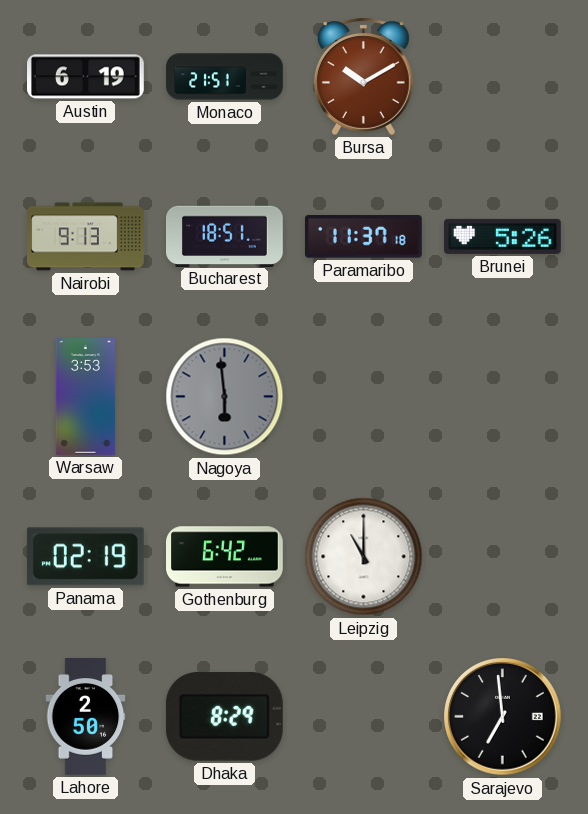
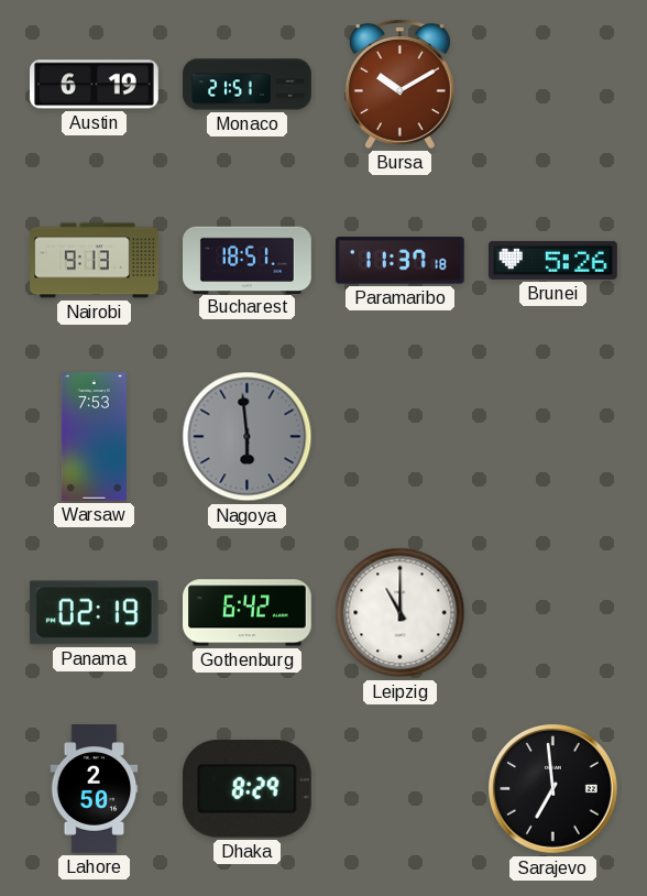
Warsaw: 3:53 -> 7:53 (94, 437)
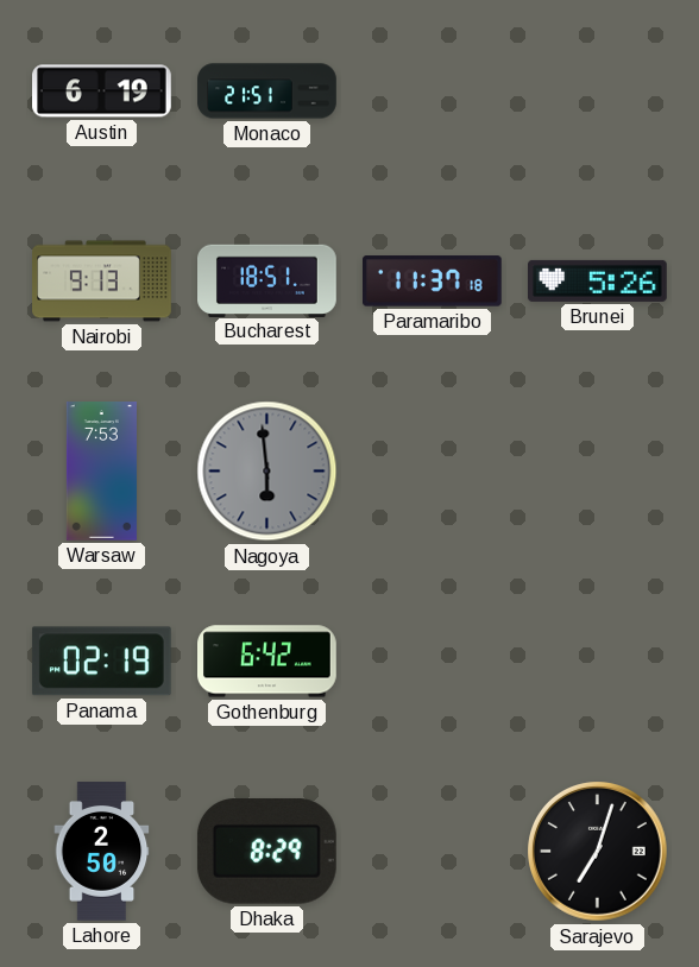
Bursa: 10:10 -> none (399, 84)
Leipzig: 11:00 -> none (401, 613)
Sarajevo: 6:59 -> 7:03 (598, 852)
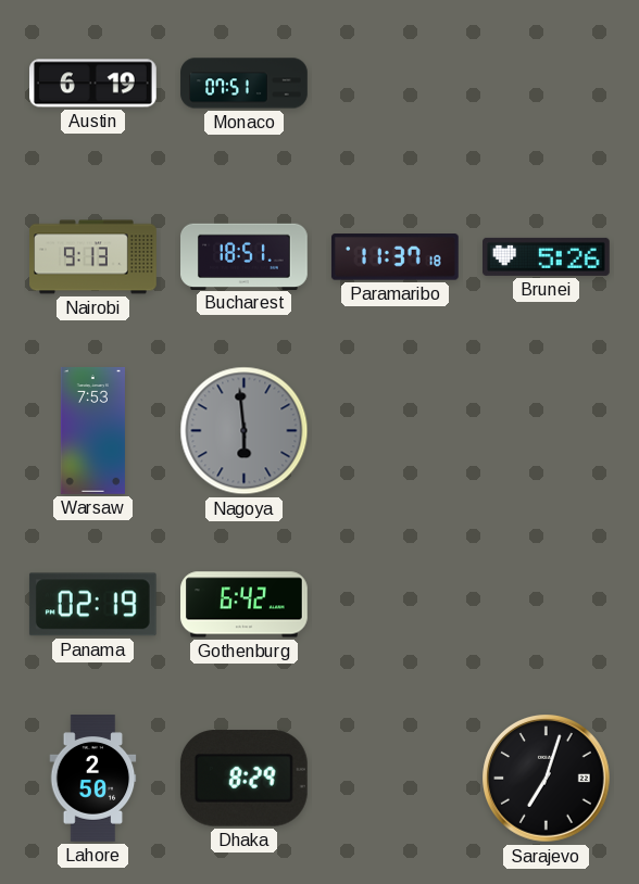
Monaco: 21:51 -> 07:51 (245, 84)
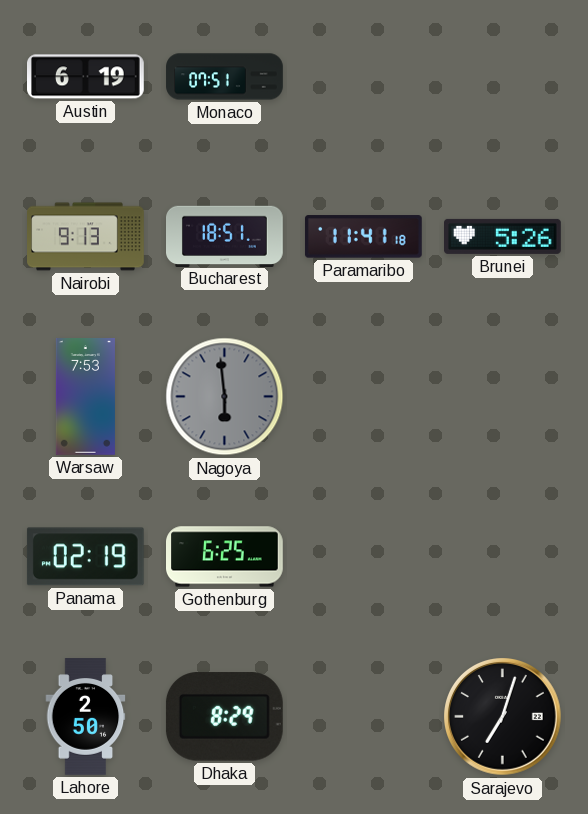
Paramaribo: 11:37 -> 11:41 (363, 237)
Gothenburg: 6:42 -> 6:25 (225, 557)
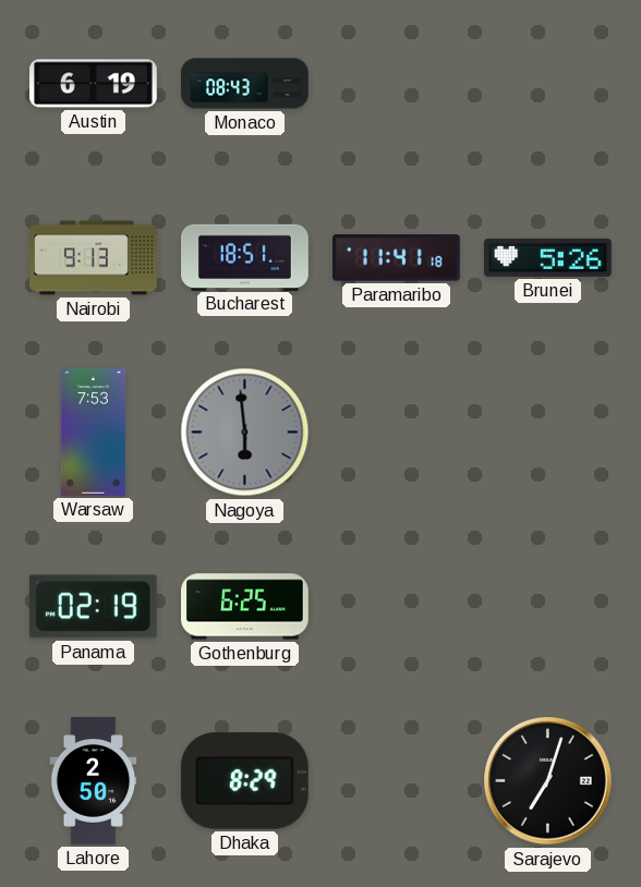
Monaco: 07:51 -> 08:43 (245, 84)
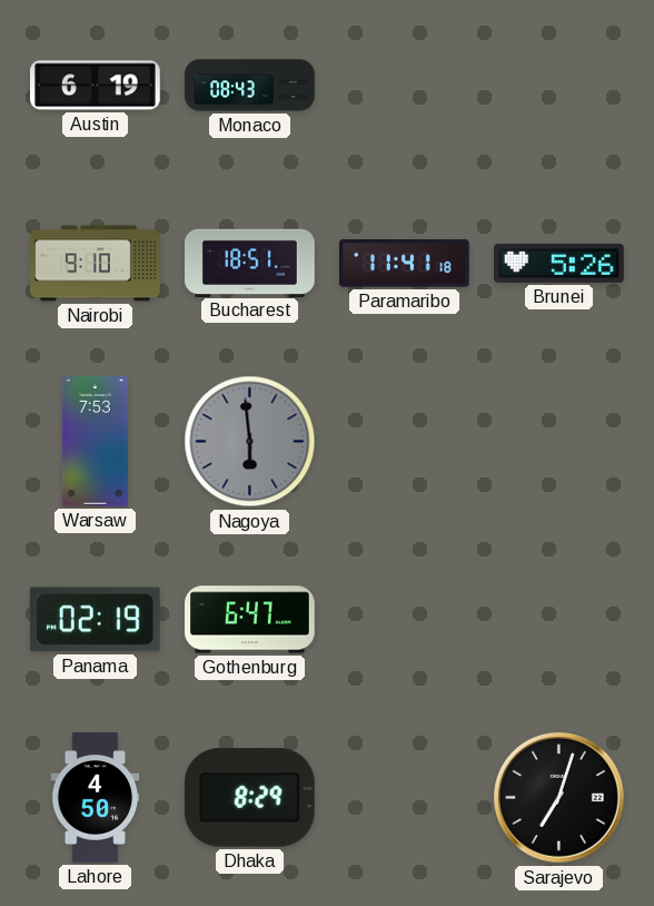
Nairobi: 9:13 -> 9:10 (96, 264)
Gothenburg: 6:25 -> 6:47 (250, 620)
Lahore: 2:50 -> 4:50 (96, 798)
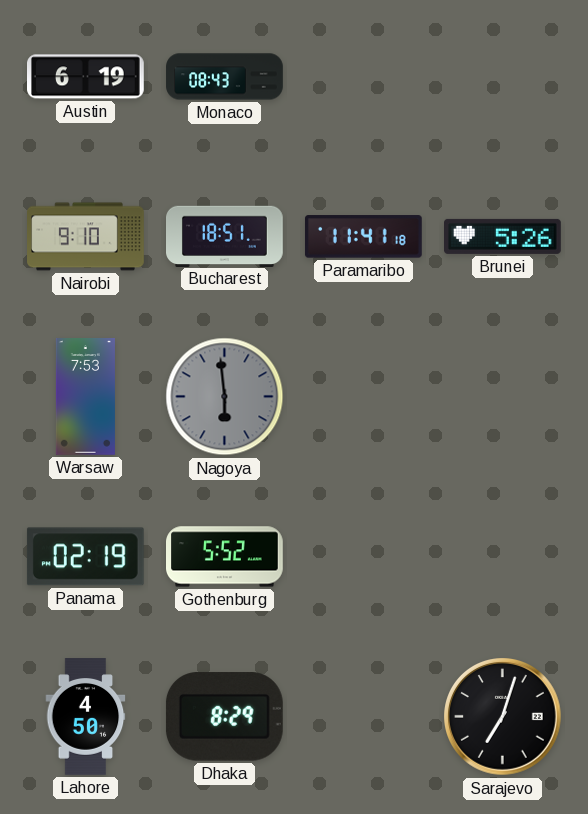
Gothenburg: 6:47 -> 5:52 (225, 557)
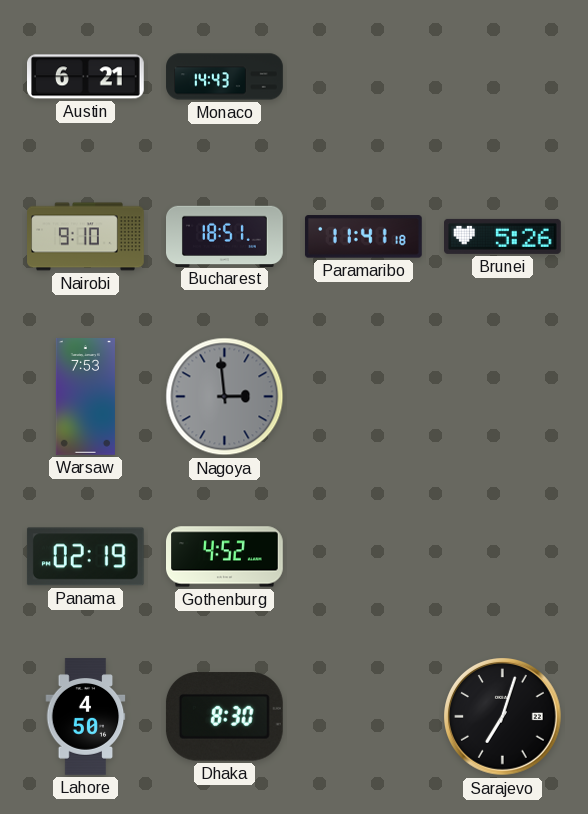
Austin: 6:19 -> 6:21 (86, 77)
Monaco: 08:43 -> 14:43 (225, 77)
Nagoya: 5:59 -> 2:59 (225, 397)
Gothenburg: 5:52 -> 4:52 (225, 557)
Dhaka: 8:29 -> 8:30 (224, 717)
